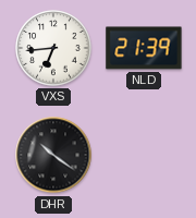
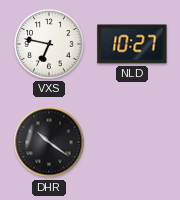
VXS: 6:44 -> 6:47 (49, 44)
NLD: 21:39 -> 10:27 (132, 44)
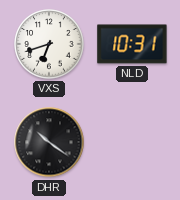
VXS: 6:47 -> 6:42 (49, 44)
NLD: 10:27 -> 10:31 (132, 44)
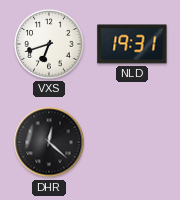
NLD: 10:31 -> 19:31 (132, 44)
DHR: 10:21 -> 12:22 (49, 142)
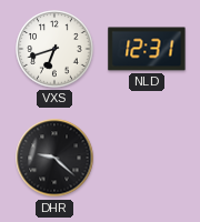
NLD: 19:31 -> 12:31 (147, 49)
DHR: 12:22 -> 9:22 (54, 158)
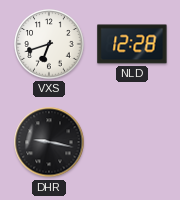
NLD: 12:31 -> 12:28 (132, 44)
DHR: 9:22 -> 9:17 (49, 142)
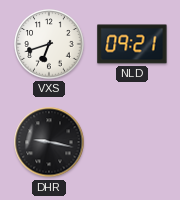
NLD: 12:28 -> 09:21 (132, 44)
